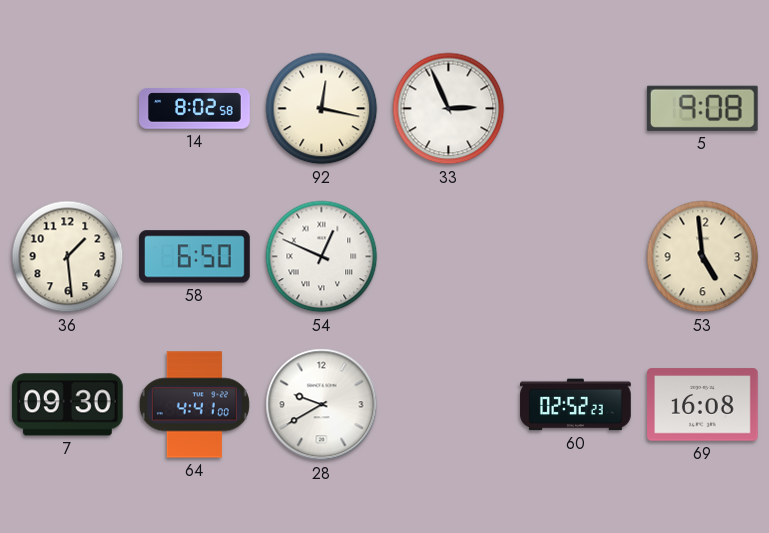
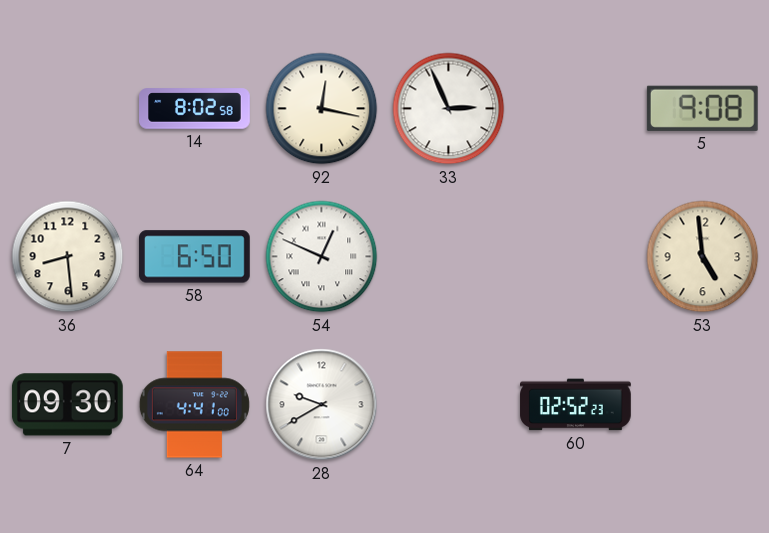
36: 1:29 -> 8:29 (68, 257)
69: 16:08 -> none (703, 405)
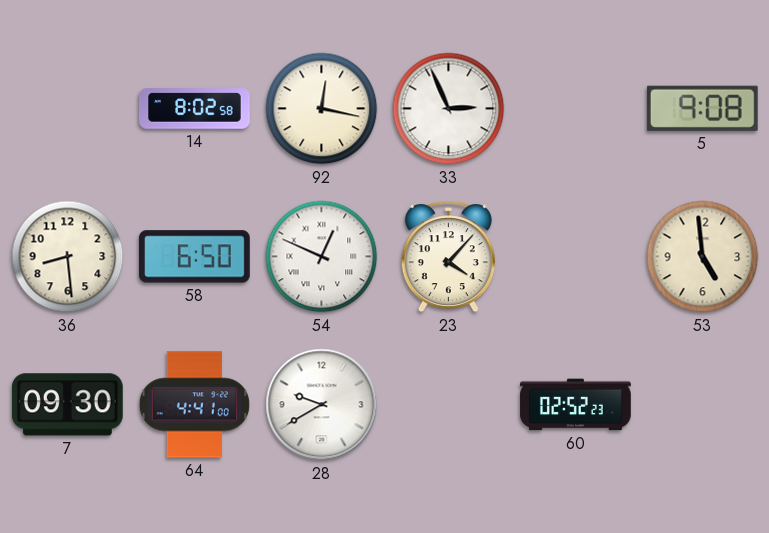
23: none -> 4:07 (448, 257)
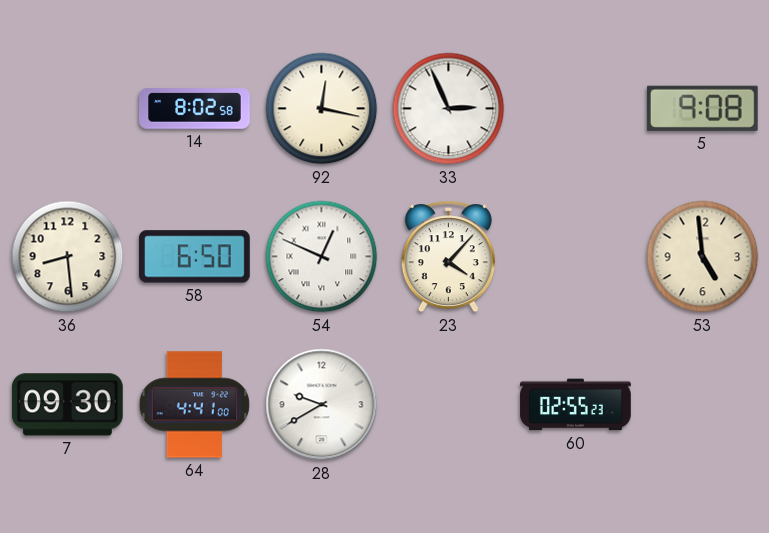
60: 02:52 -> 02:55 (576, 405)
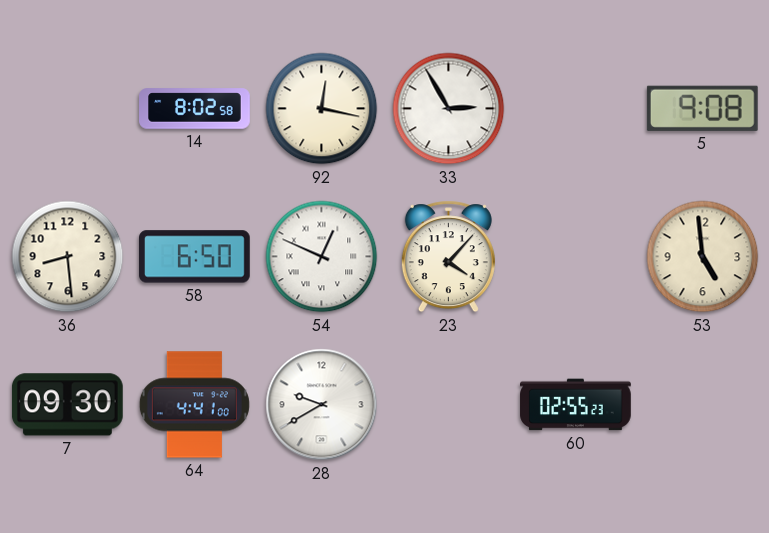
33: 2:56 -> 2:55 (449, 109)
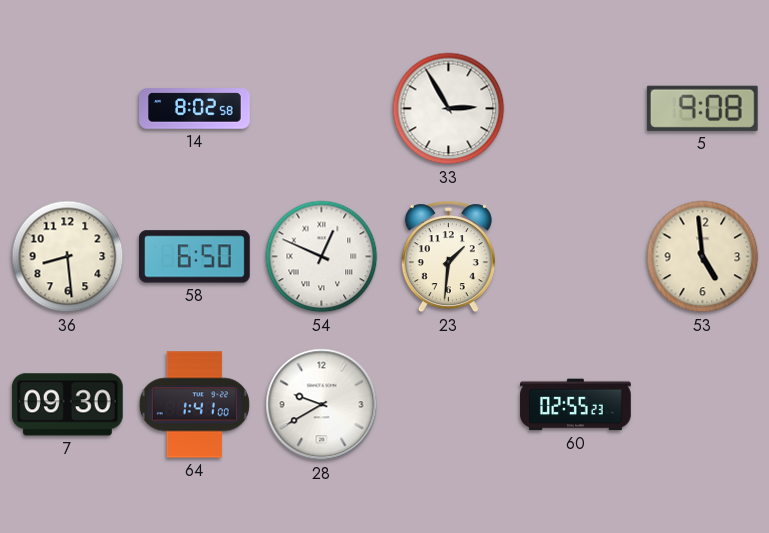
92: 12:17 -> none (322, 109)
23: 4:07 -> 1:31 (448, 257)
64: 4:41 -> 1:41 (194, 405)
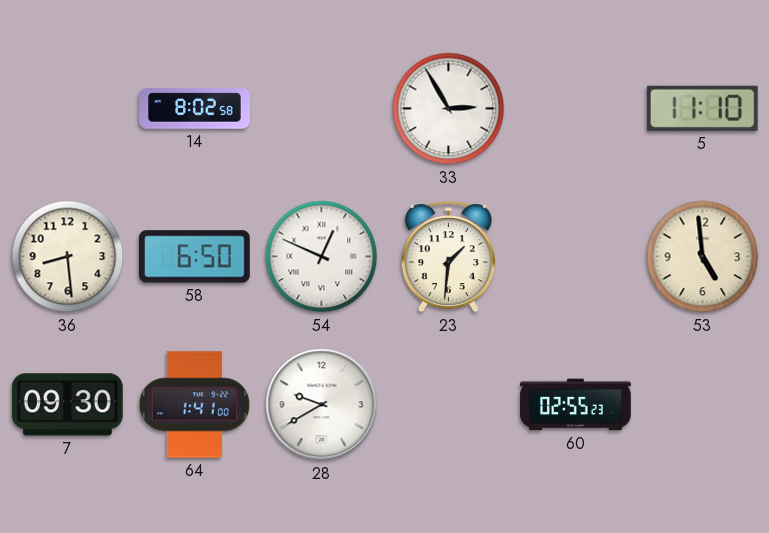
5: 9:08 -> 11:10 (702, 108)
